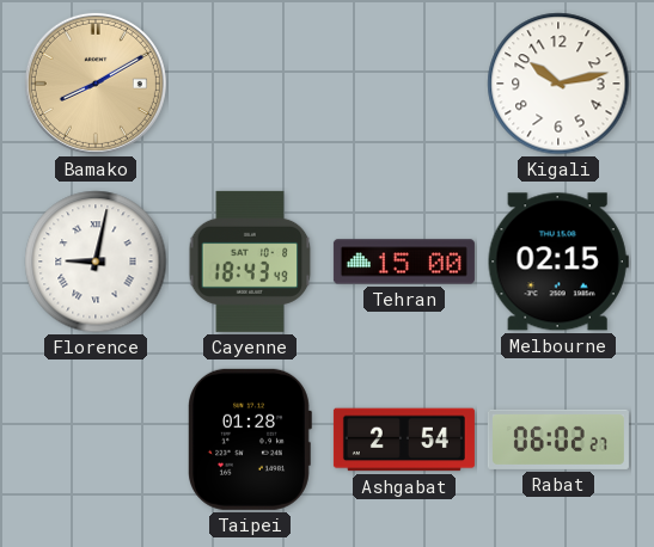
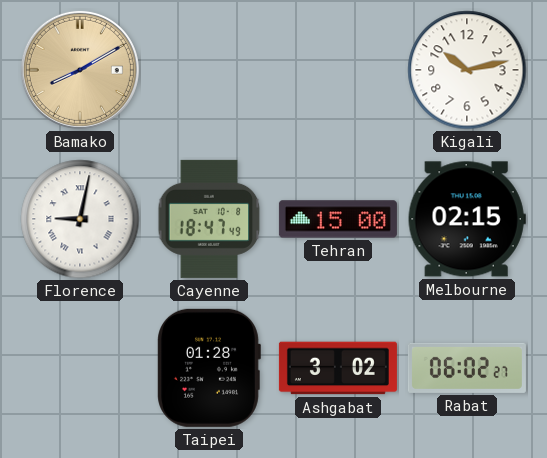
Cayenne: 18:43 -> 18:47 (209, 219)
Ashgabat: 2:54 -> 3:02 (338, 368)
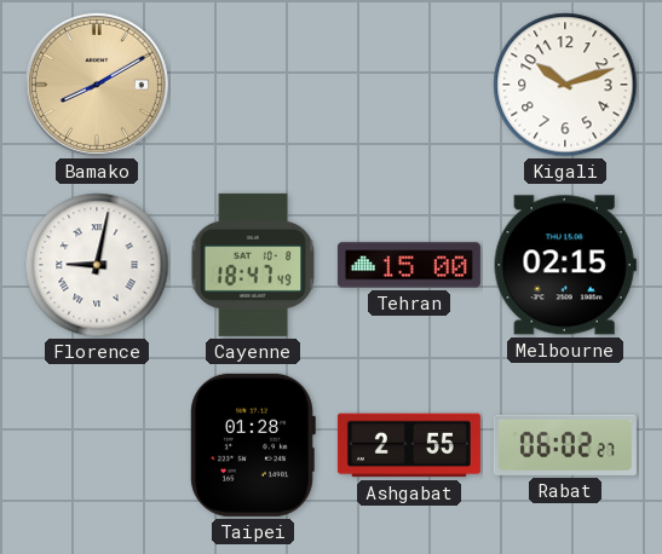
Kigali: 10:13 -> 10:12 (565, 85)
Ashgabat: 3:02 -> 2:55 (409, 445)
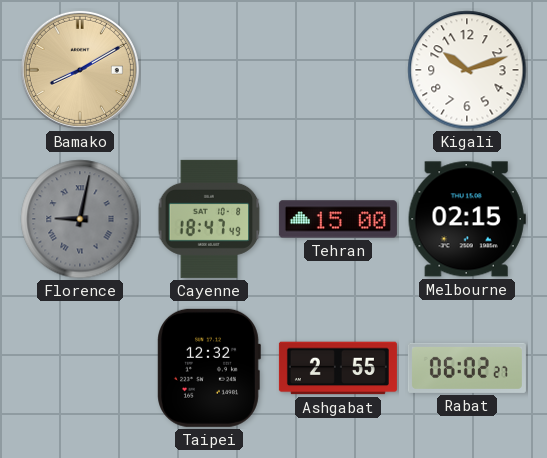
Florence dial: white -> grey (80, 219)
Taipei: 01:28 -> 12:32 (209, 368)
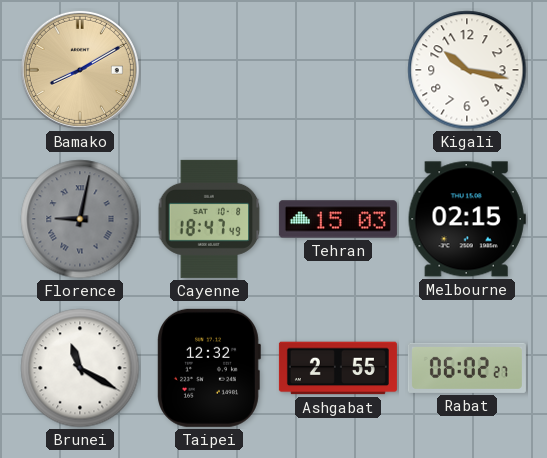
Kigali: 10:12 -> 10:17 (467, 70)
Tehran: 15:00 -> 15:03 (338, 219)
Brunei: none -> 11:20 (80, 368)
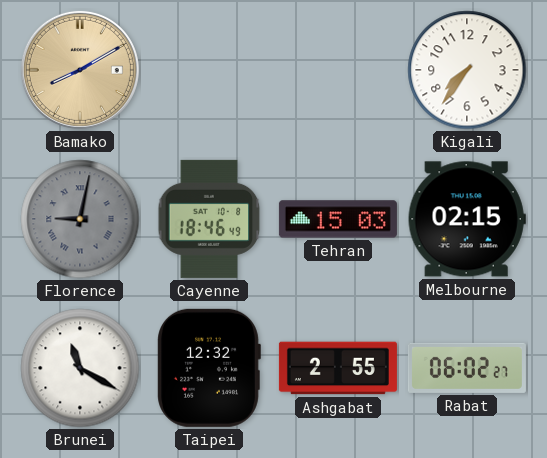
Kigali: 10:17 -> 7:36 (467, 70)
Cayenne: 18:47 -> 18:46 (209, 219)
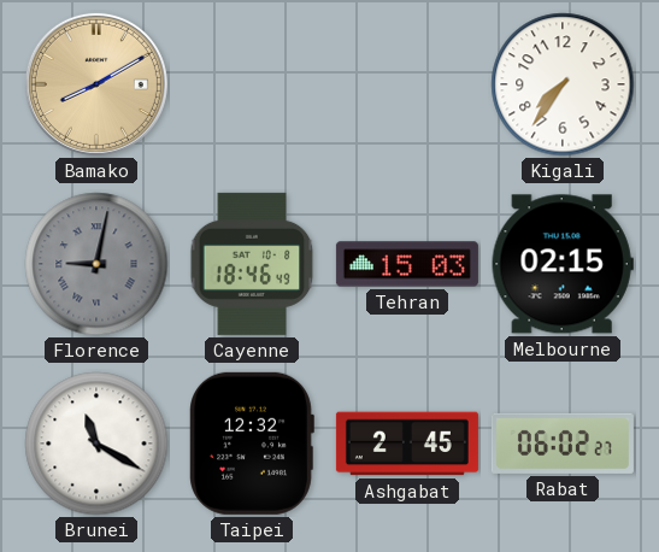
Ashgabat: 2:55 -> 2:45 (407, 444)
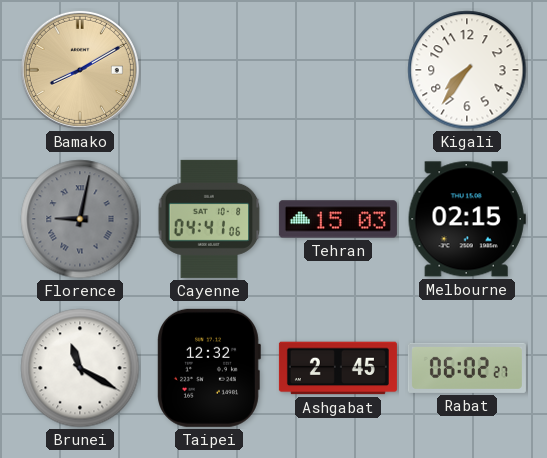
Cayenne: 18:46 -> 04:41 (209, 219)
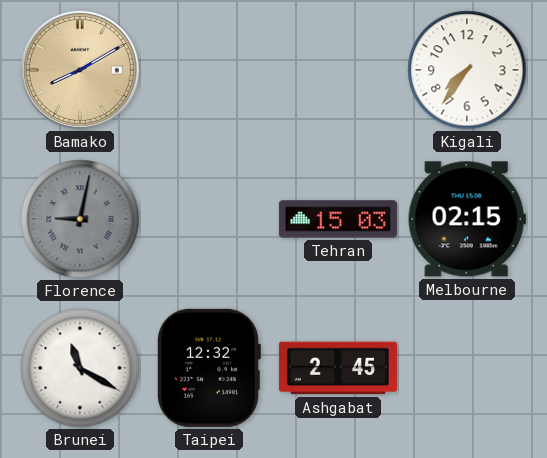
Cayenne: 04:41 -> none (209, 219)
Rabat: 06:02 -> none (467, 368)
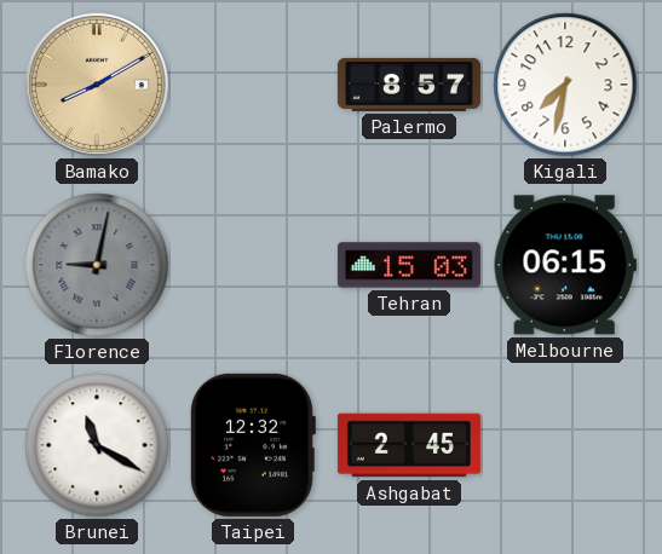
Palermo: none -> 8:57 (409, 85)
Kigali: 7:36 -> 7:32 (565, 85)
Melbourne: 02:15 -> 06:15 (565, 265)
